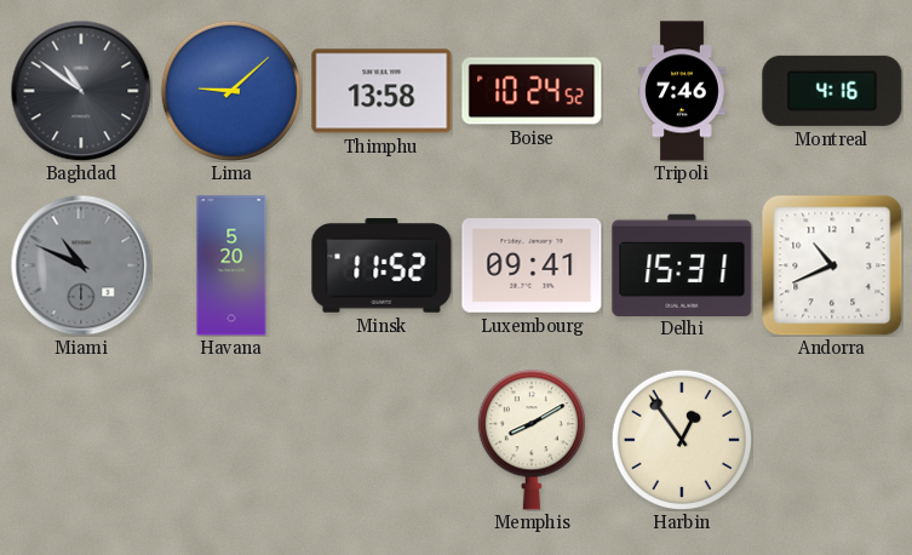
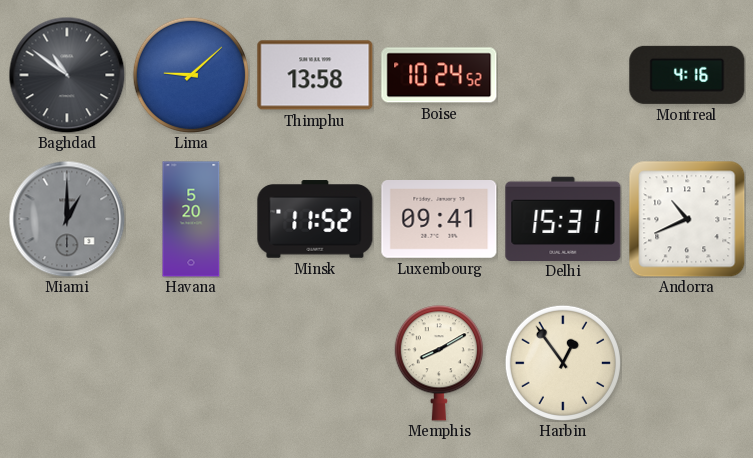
Tripoli: 7:46 -> none (682, 91)
Miami: 10:49 -> 1:00 (67, 219)
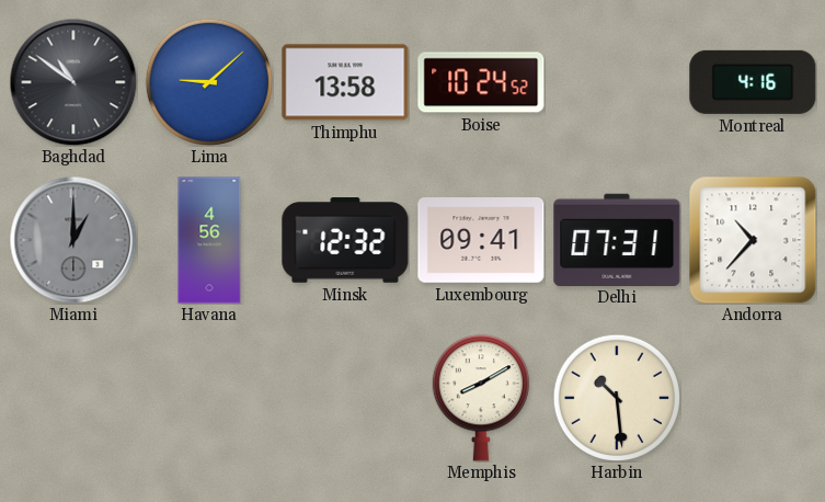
Havana: 5:20 -> 4:56 (209, 240)
Minsk: 11:52 -> 12:32 (345, 240)
Delhi: 15:31 -> 07:31 (617, 239)
Andorra: 10:41 -> 10:37 (753, 240)
Harbin: 12:54 -> 10:29 (616, 397)
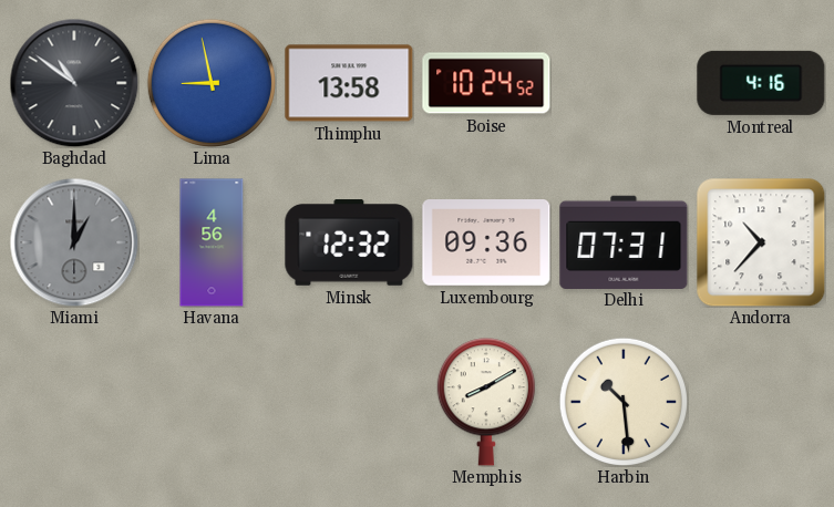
Lima: 9:08 -> 8:58 (210, 82)
Luxembourg: 09:41 -> 09:36 (486, 244)
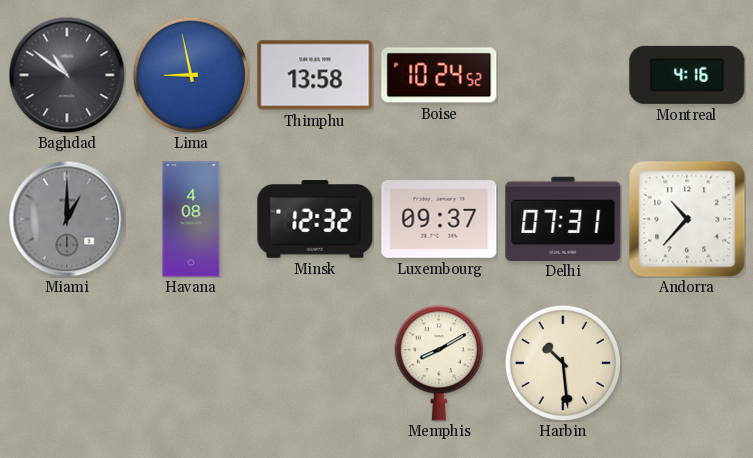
Havana: 4:56 -> 4:08 (191, 219)
Luxembourg: 09:36 -> 09:37 (439, 220)
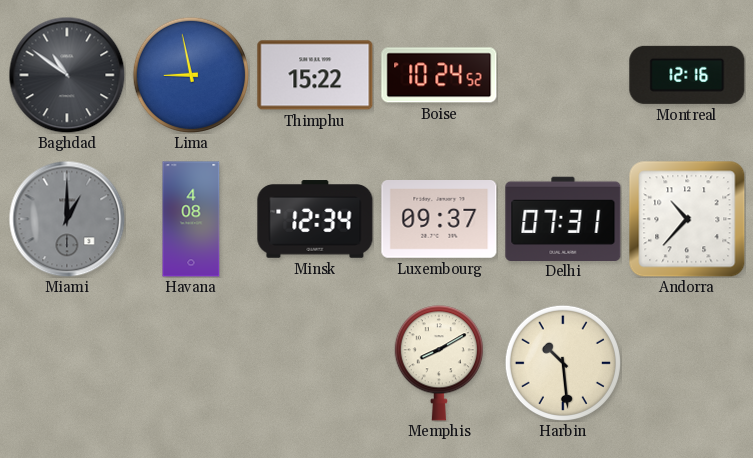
Thimphu: 13:58 -> 15:22 (315, 75)
Montreal: 4:16 -> 12:16 (687, 75)
Minsk: 12:32 -> 12:34 (315, 219)
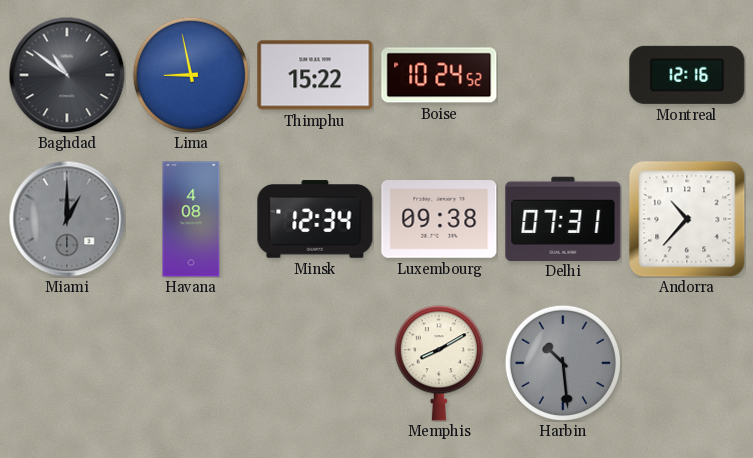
Luxembourg: 09:37 -> 09:38 (439, 220)
Harbin dial: cream -> grey (562, 362)
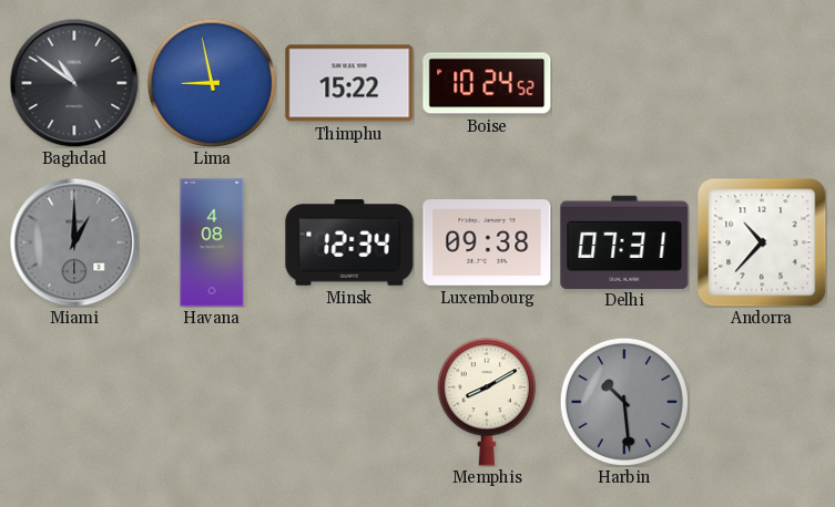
Montreal: 12:16 -> none (687, 75)
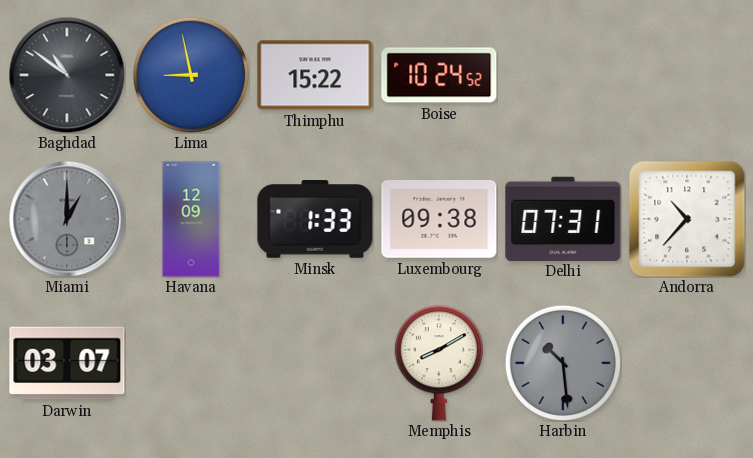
Havana: 4:08 -> 12:09 (191, 219)
Minsk: 12:34 -> 1:33 (315, 219)
Darwin: none -> 03:07 (67, 363)
